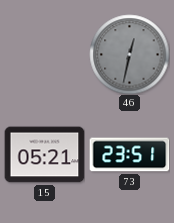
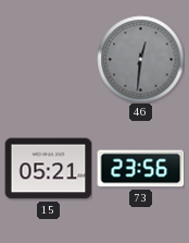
46: 12:32 -> 12:31 (140, 59)
73: 23:51 -> 23:56 (140, 169)
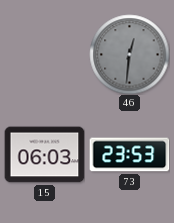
15: 05:21 -> 06:03 (44, 155)
73: 23:56 -> 23:53 (129, 155)
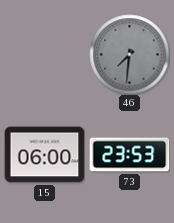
46: 12:31 -> 7:31 (129, 54)
15: 06:03 -> 06:00 (44, 155)
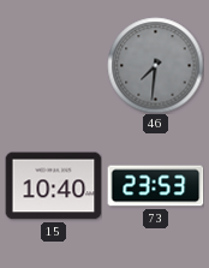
15: 06:00 -> 10:40 (53, 186)
